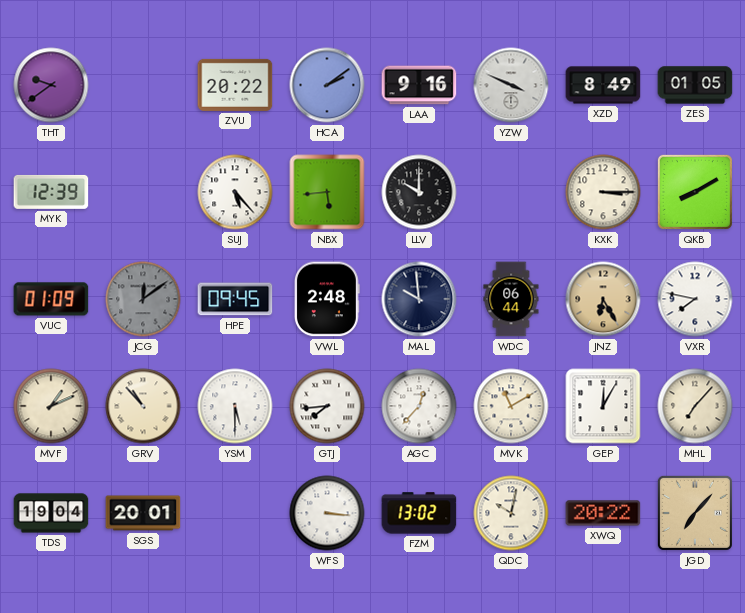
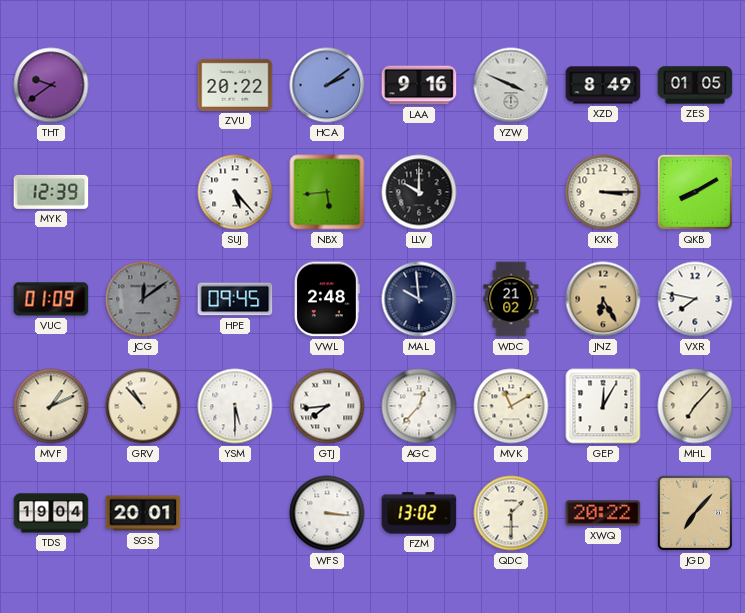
WDC: 06:44 -> 21:02 (511, 299)
QDC: 10:02 -> 1:30 (511, 513)
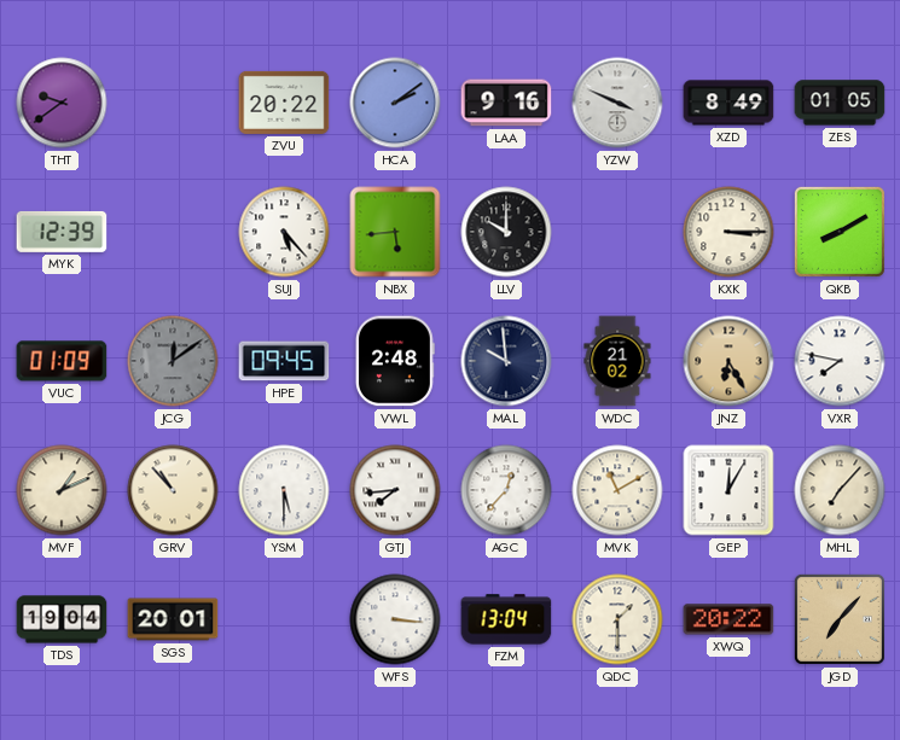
FZM: 13:02 -> 13:04 (506, 619)
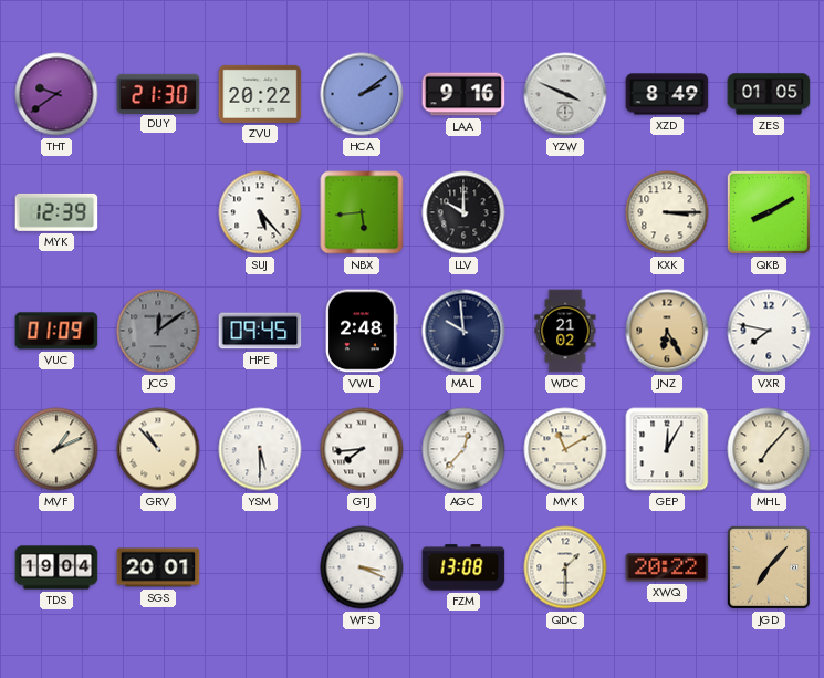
DUY: none -> 21:30 (158, 93)
WFS: 3:16 -> 3:19 (362, 567)
FZM: 13:04 -> 13:08 (463, 567)
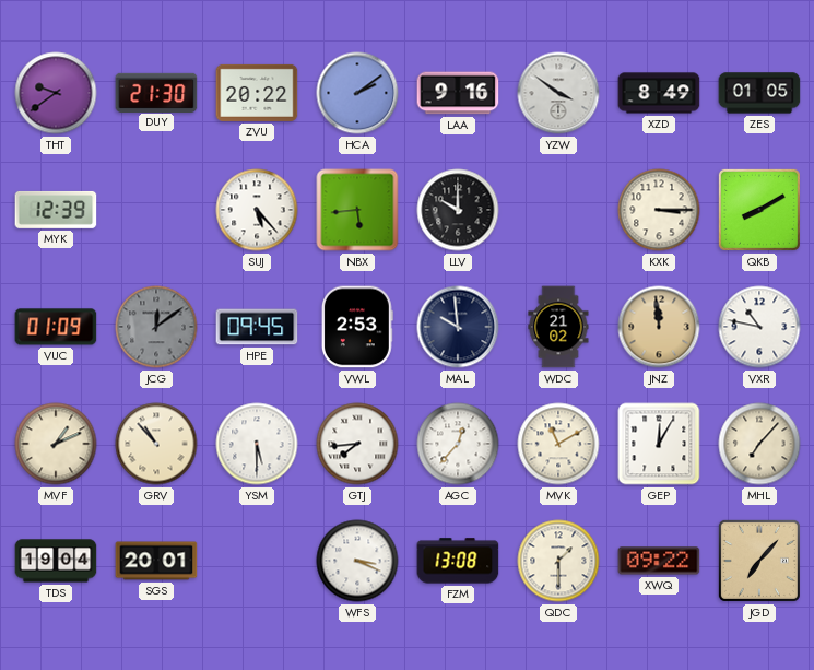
YZW: 3:49 -> 3:51 (558, 93)
VWL: 2:48 -> 2:53 (357, 327)
JNZ: 6:25 -> 11:59 (659, 327)
VXR: 7:47 -> 10:47 (759, 327)
XWQ: 20:22 -> 09:22 (659, 561)
